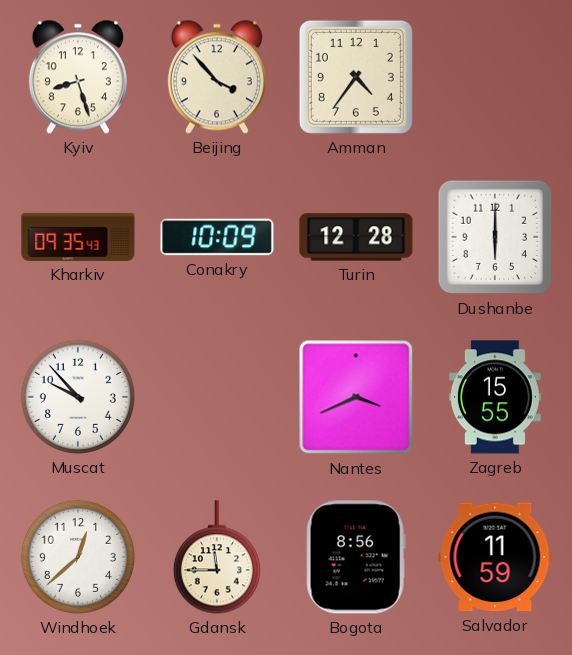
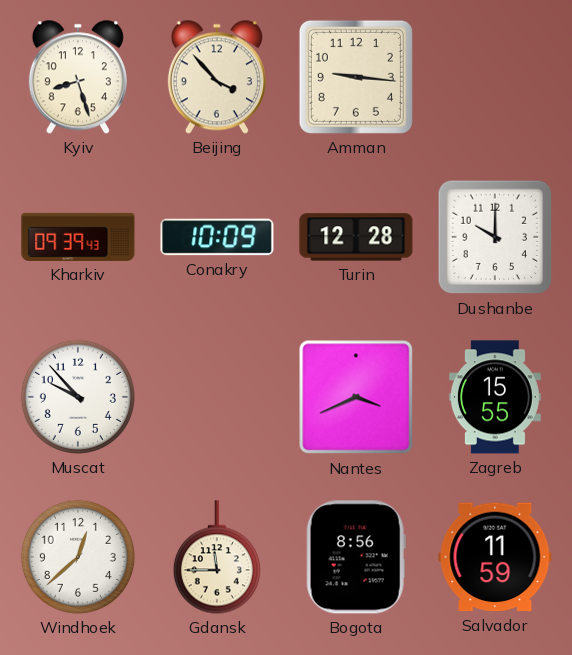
Amman: 4:36 -> 9:16 (356, 77)
Kharkiv: 09:35 -> 09:39 (78, 237)
Dushanbe: 6:00 -> 10:00 (495, 237)
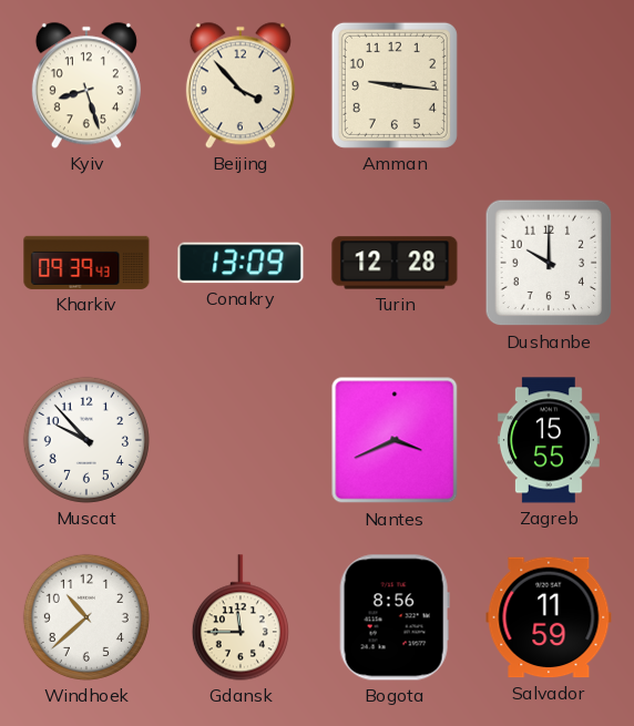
Conakry: 10:09 -> 13:09 (241, 263)
Windhoek: 12:38 -> 10:38 (86, 617)
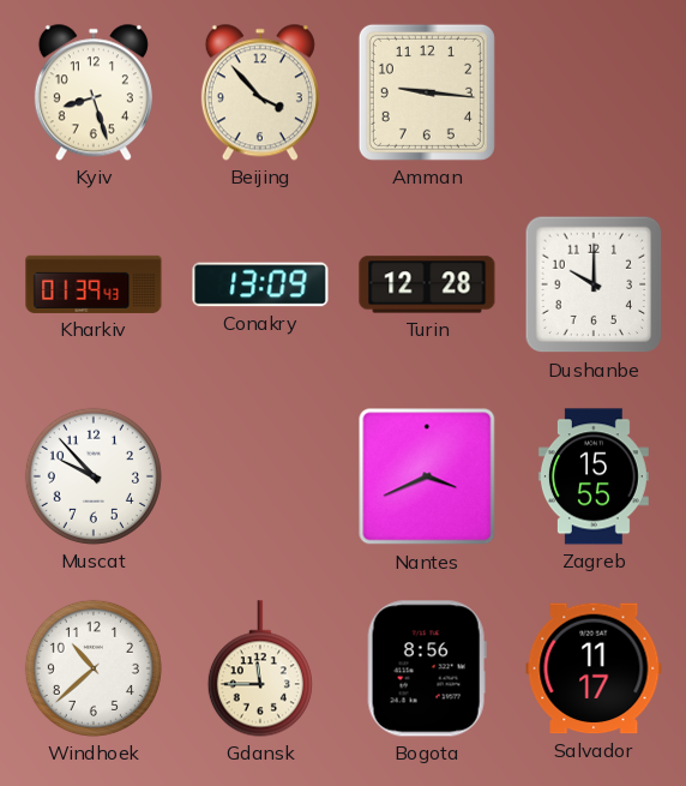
Kharkiv: 09:39 -> 01:39 (94, 284)
Salvador: 11:59 -> 11:17 (594, 668)
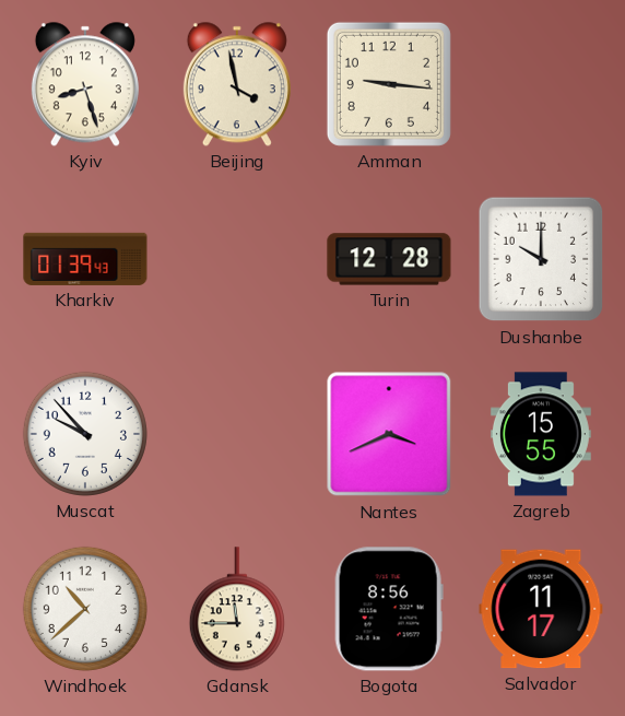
Beijing: 3:53 -> 3:58 (237, 84)
Conakry: 13:09 -> none (260, 284)
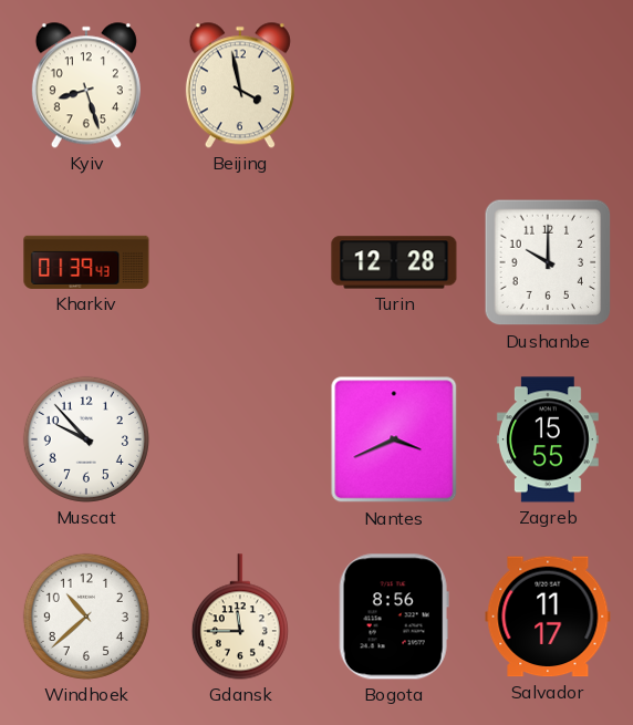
Amman: 9:16 -> none (389, 84)
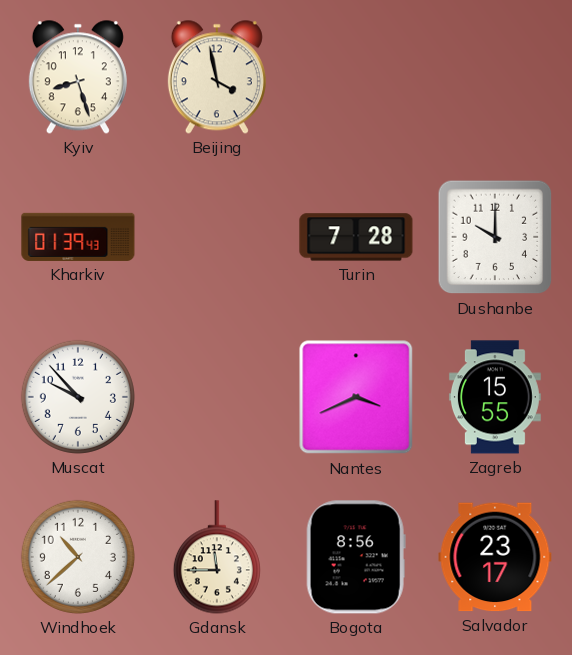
Turin: 12:28 -> 7:28 (356, 237)
Salvador: 11:17 -> 23:17 (495, 557)
